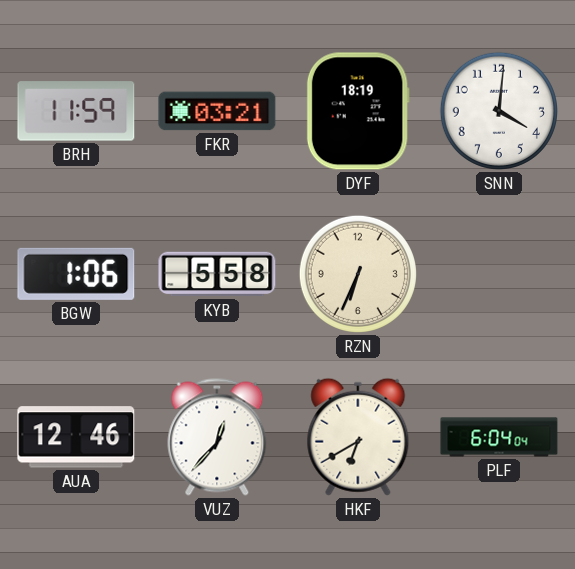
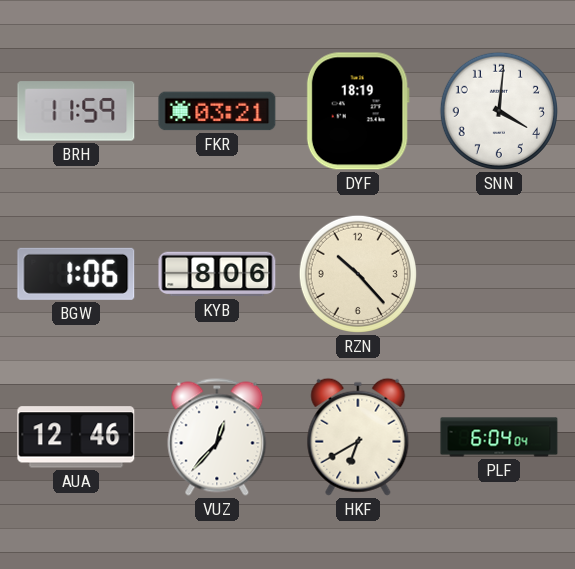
KYB: 5:58 -> 8:06 (217, 274)
RZN: 6:34 -> 10:23 (358, 274)
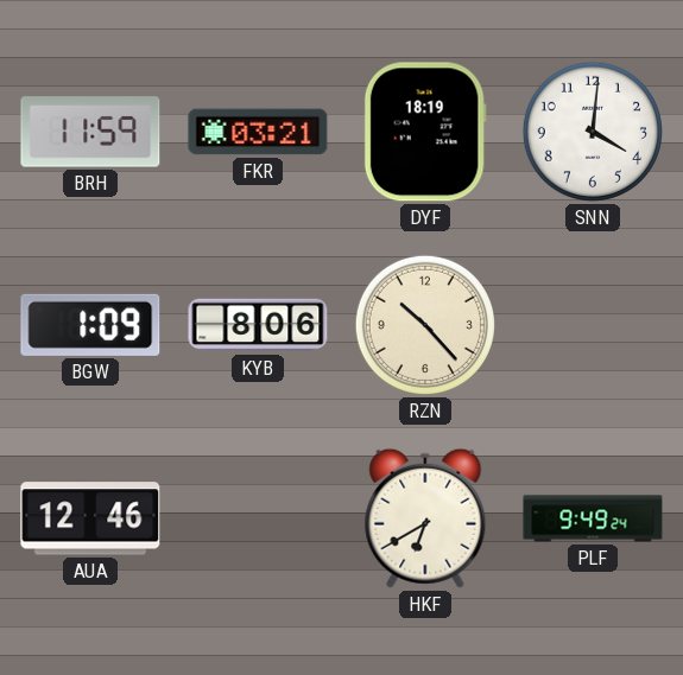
BGW: 1:06 -> 1:09 (90, 325)
VUZ: 12:37 -> none (217, 437)
PLF: 6:04 -> 9:49 (593, 518)
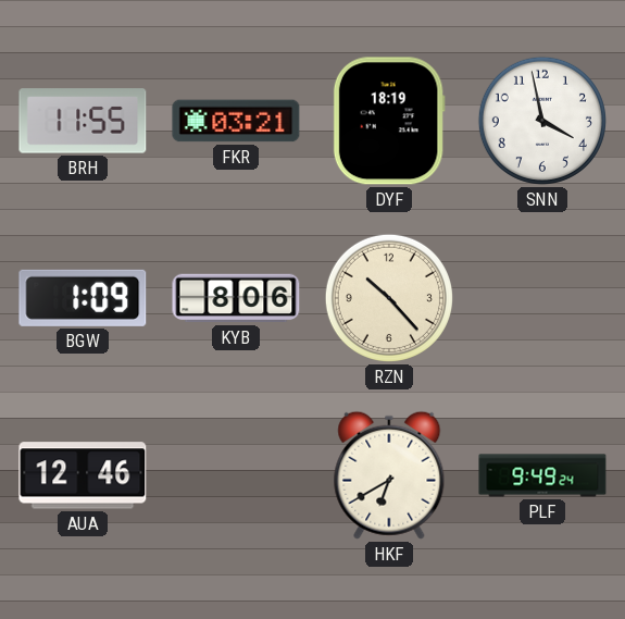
BRH: 11:59 -> 11:55 (83, 121)
SNN: 4:01 -> 3:58 (542, 121)
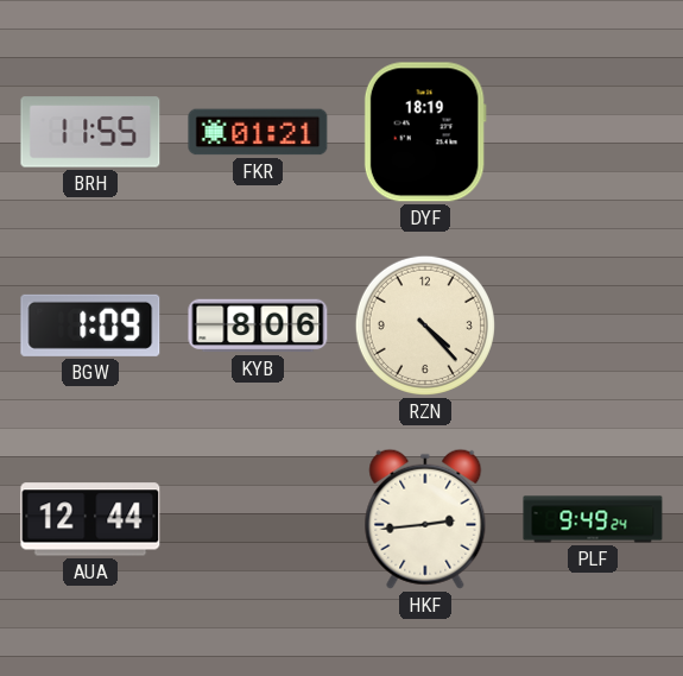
FKR: 03:21 -> 01:21 (258, 132)
SNN: 3:58 -> none (542, 121)
RZN: 10:23 -> 4:23 (425, 326)
AUA: 12:46 -> 12:44 (90, 519)
HKF: 6:40 -> 2:44 (425, 519)
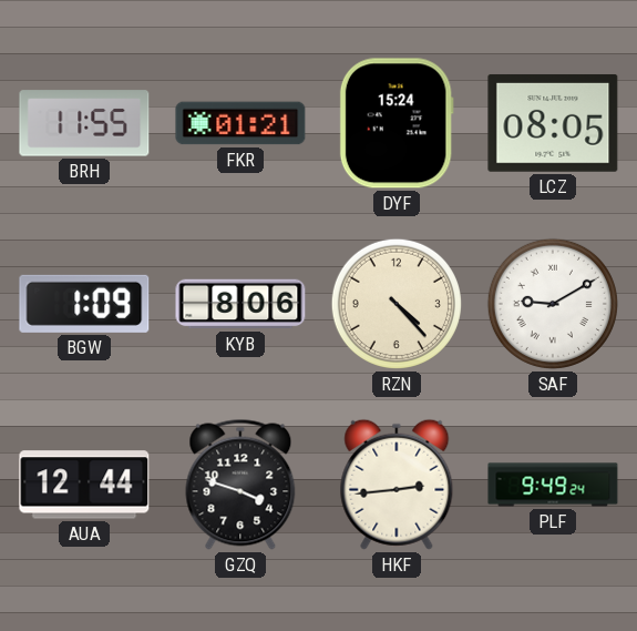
DYF: 18:19 -> 15:24 (397, 123)
LCZ: none -> 08:05 (553, 123)
SAF: none -> 9:10 (553, 304)
GZQ: none -> 3:48 (240, 485)
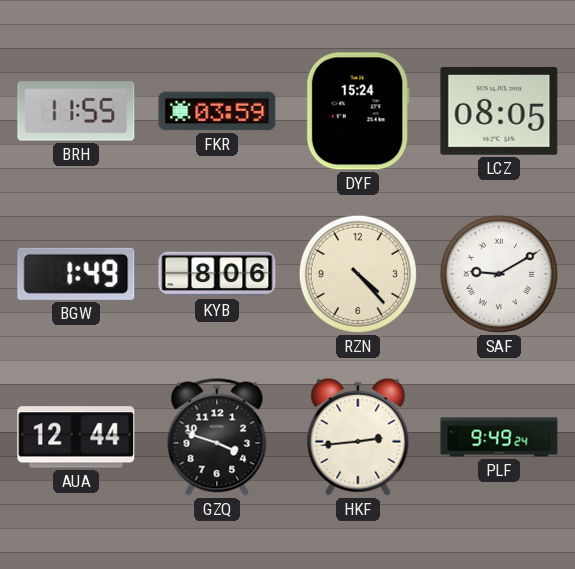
FKR: 01:21 -> 03:59 (217, 111)
BGW: 1:09 -> 1:49 (76, 274)
